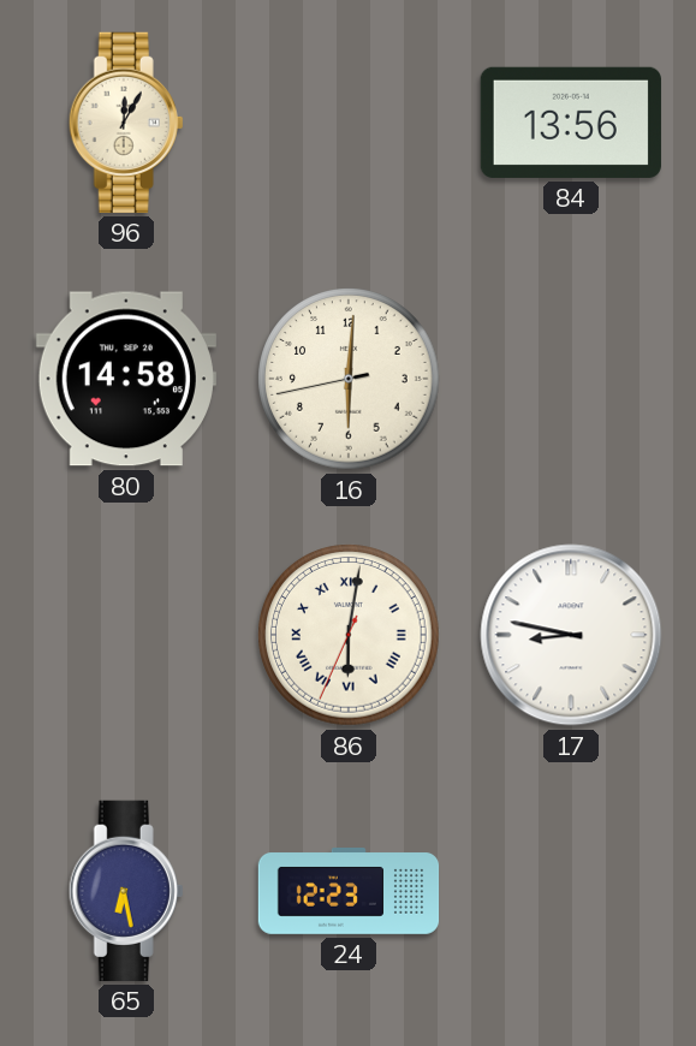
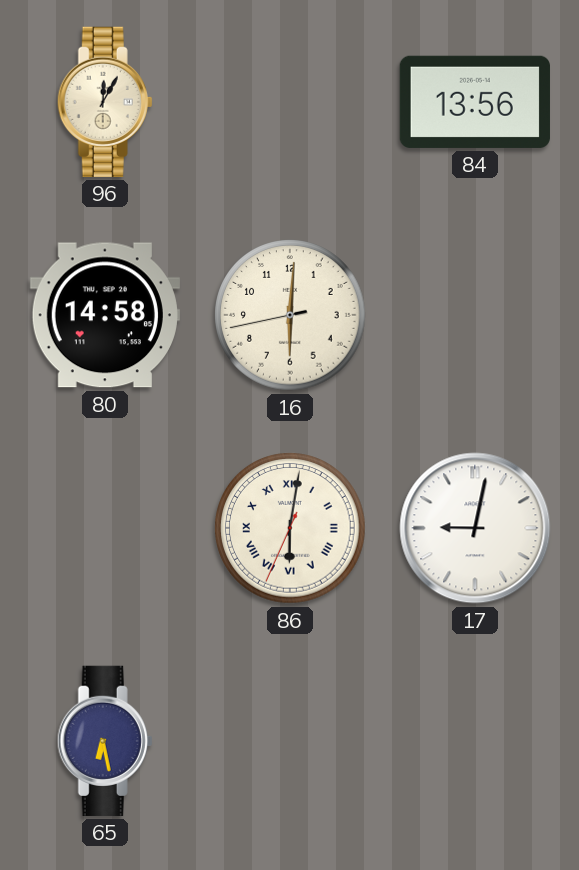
17: 8:47 -> 9:02 (475, 528)
24: 12:23 -> none (349, 892)
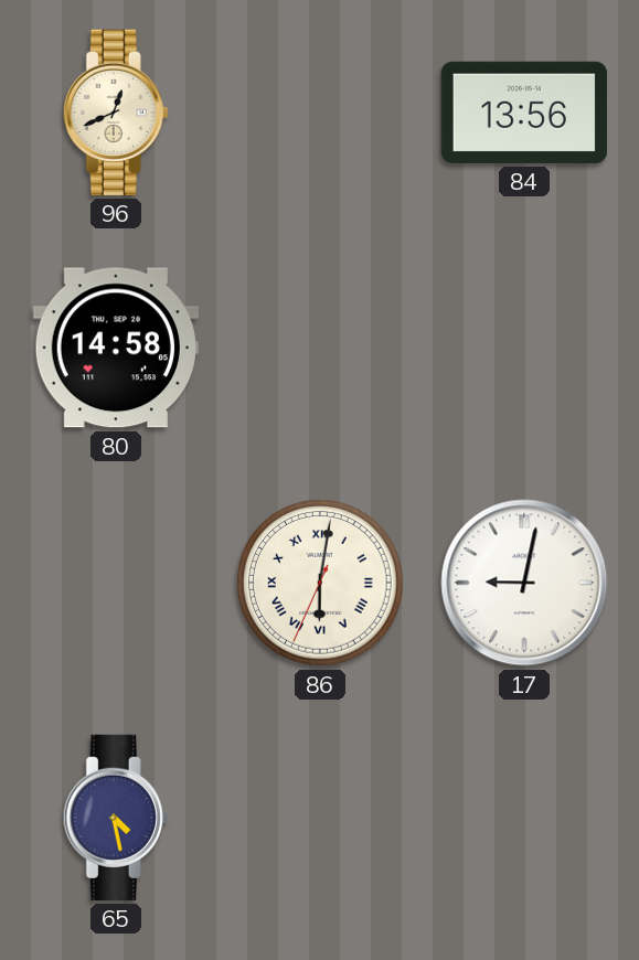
96: 12:05 -> 12:41 (116, 113)
16: 6:00 -> none (290, 315)
65: 6:28 -> 4:28 (116, 818)
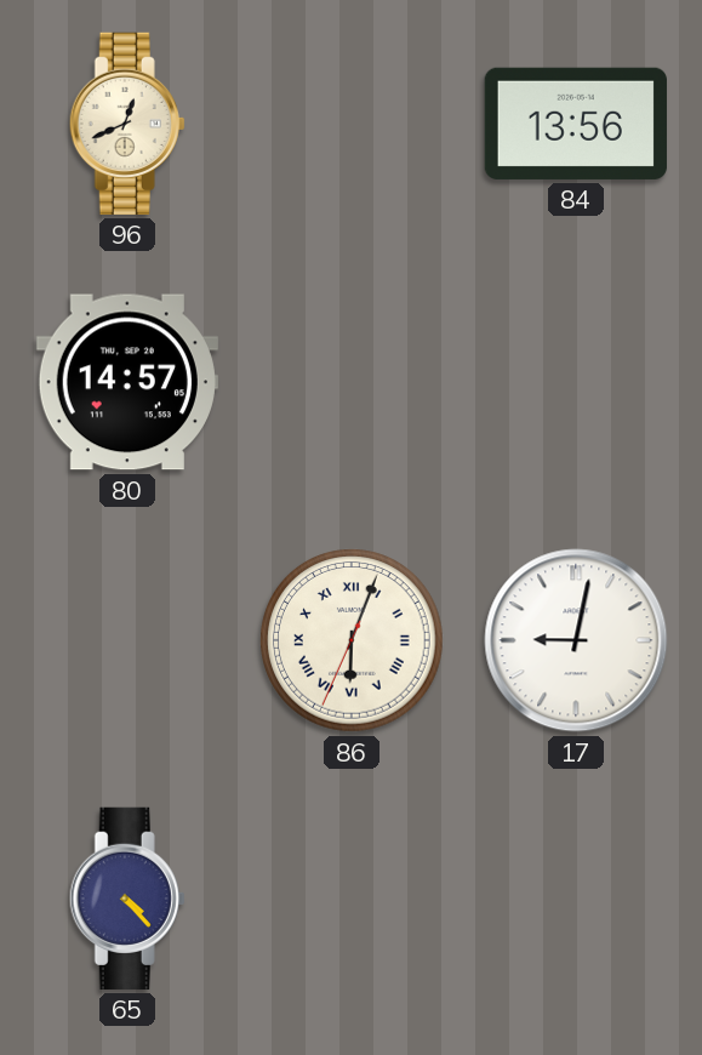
80: 14:58 -> 14:57 (127, 382)
86: 6:01 -> 6:03 (352, 640)
65: 4:28 -> 4:23 (127, 899)
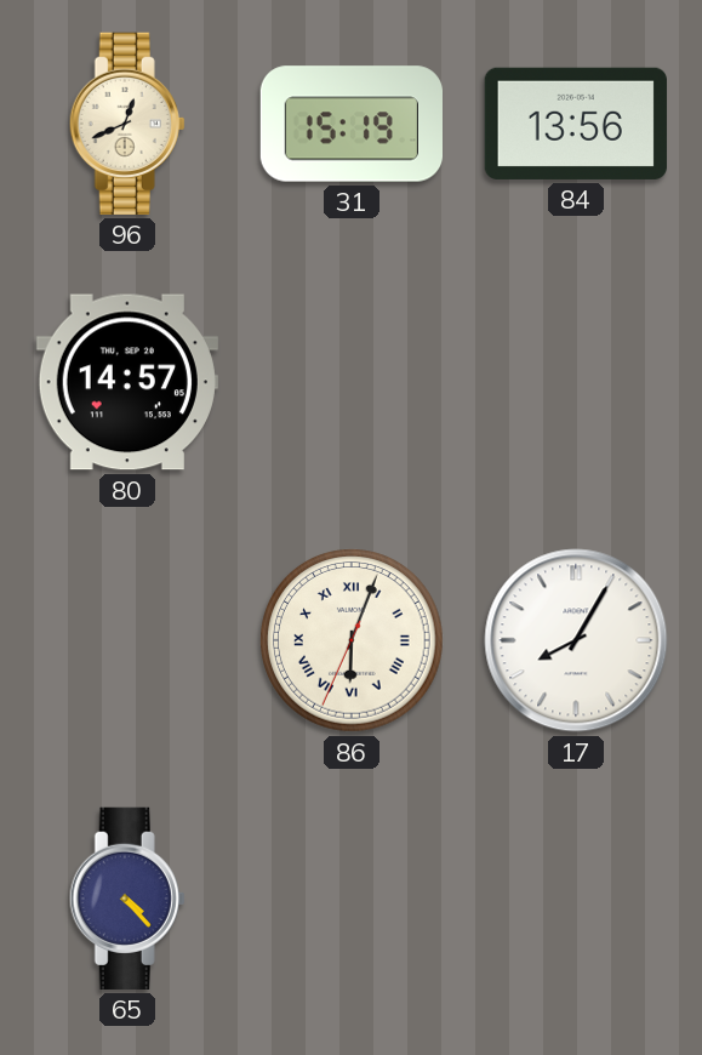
31: none -> 15:19 (350, 124)
17: 9:02 -> 8:05 (576, 640)
